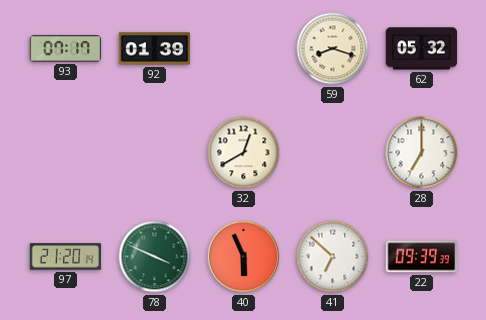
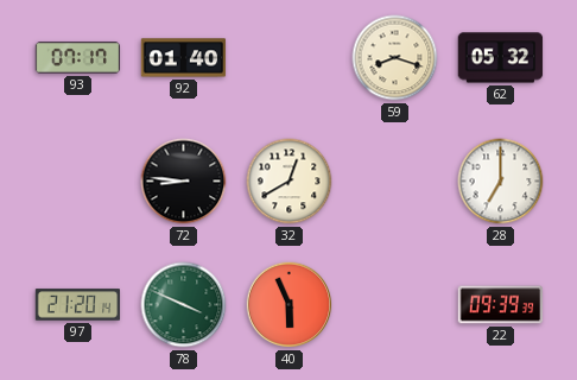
92: 01:39 -> 01:40 (184, 58)
72: none -> 8:46 (184, 182)
41: 6:52 -> none (333, 257)
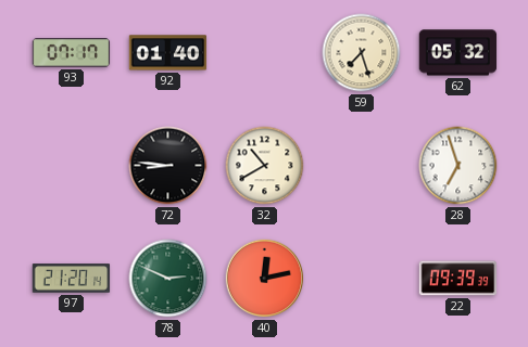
59: 8:18 -> 7:27 (362, 53)
32: 12:40 -> 10:40 (265, 166)
28: 7:00 -> 6:57 (458, 166)
78: 3:49 -> 2:49 (168, 279)
40: 5:56 -> 12:13 (265, 279)
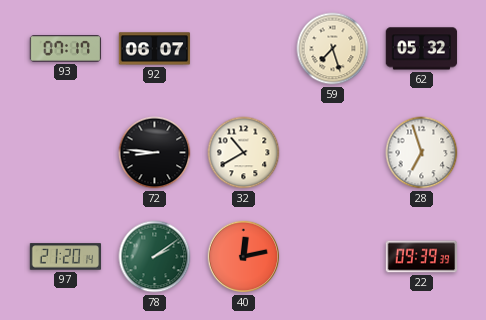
92: 01:40 -> 06:07 (155, 49)
78: 2:49 -> 2:09 (155, 257)
